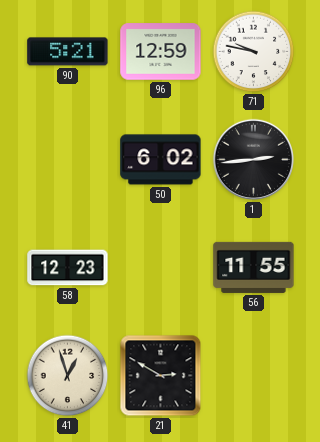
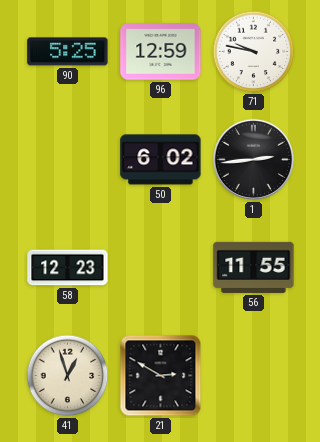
90: 5:21 -> 5:25 (68, 52)
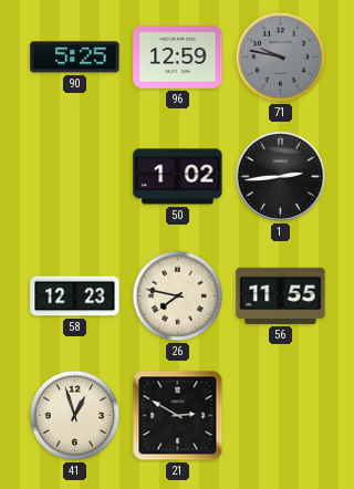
71 dial: white -> grey (281, 58)
50: 6:02 -> 1:02 (178, 177)
26: none -> 7:47 (178, 296)
